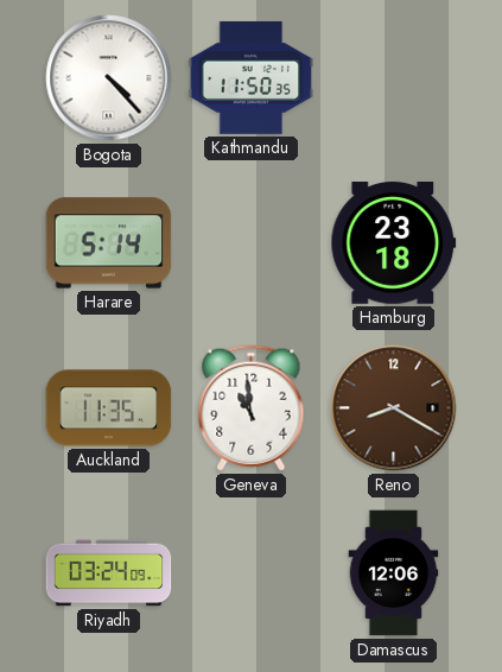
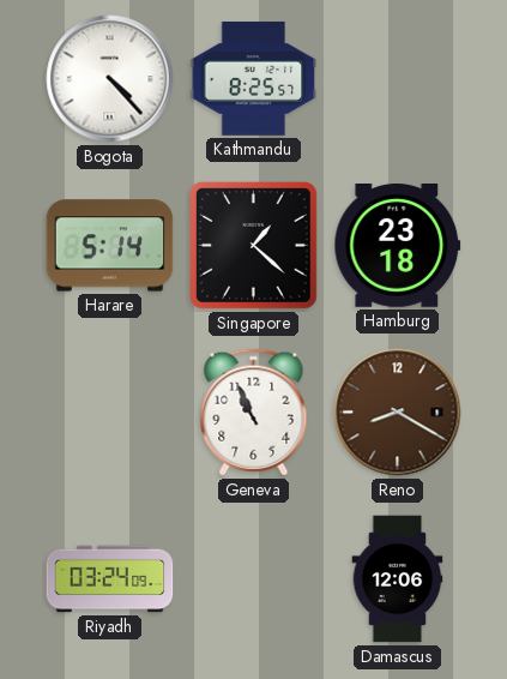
Kathmandu: 11:50 -> 8:25 (254, 78)
Singapore: none -> 1:22 (254, 246)
Auckland: 11:35 -> none (109, 408)
Geneva: 10:59 -> 10:56 (254, 413)
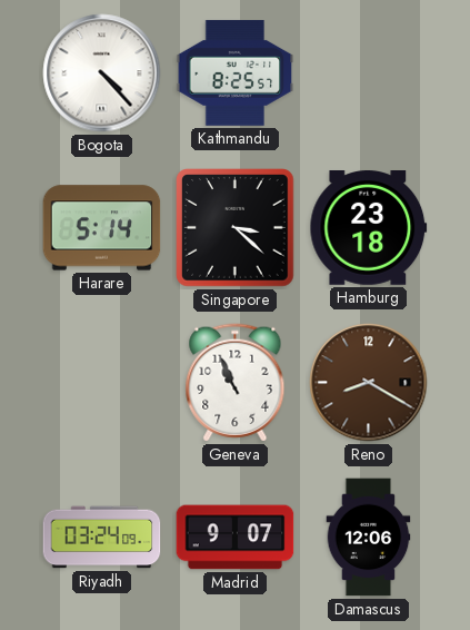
Singapore: 1:22 -> 3:22 (236, 228)
Madrid: none -> 9:07 (236, 538)
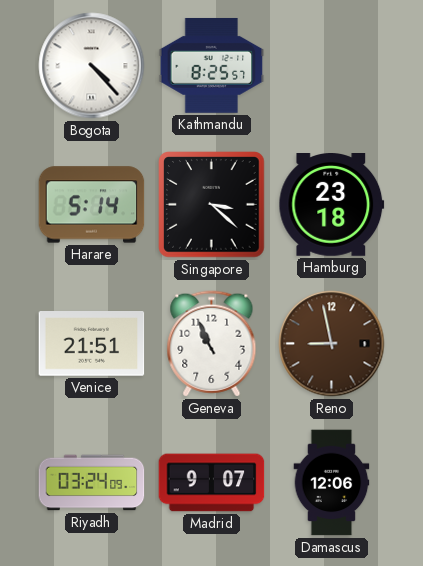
Venice: none -> 21:51 (92, 344)
Reno: 8:20 -> 8:58 (332, 344)
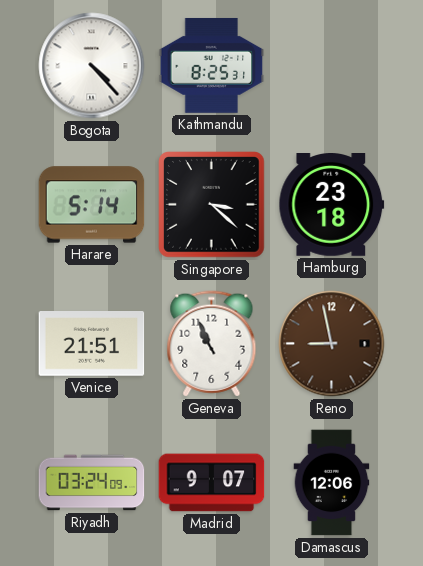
Kathmandu: 8:25:57 -> 8:25:31 (212, 65)
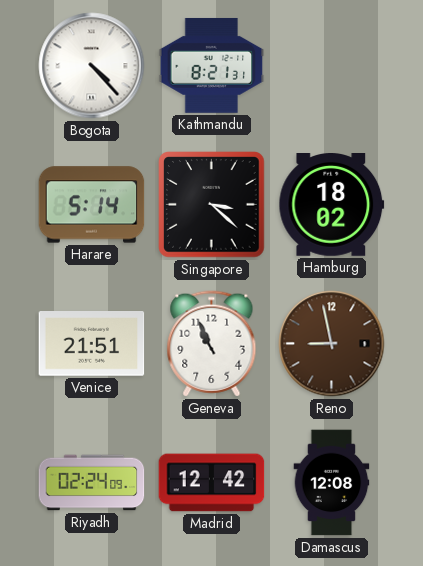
Kathmandu: 8:25 -> 8:21 (212, 65)
Hamburg: 23:18 -> 18:02 (332, 205)
Riyadh: 03:24 -> 02:24 (92, 483)
Madrid: 9:07 -> 12:42 (212, 483)
Damascus: 12:06 -> 12:08 (332, 483)
